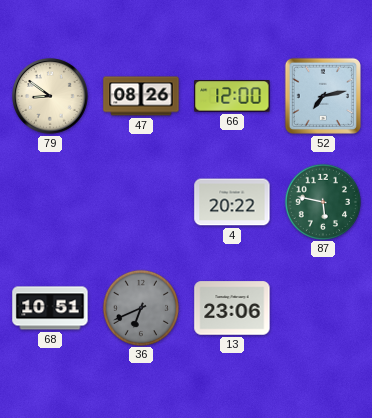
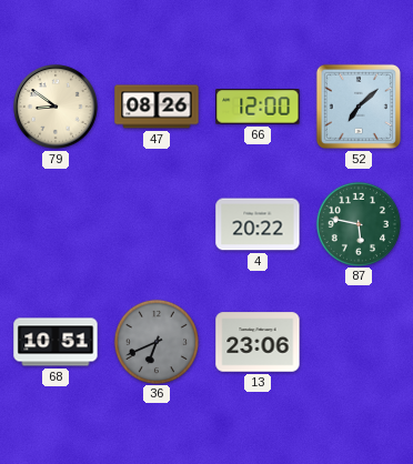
52: 7:13 -> 7:08 (359, 107)
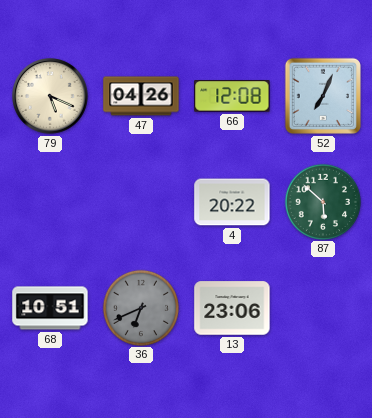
79: 8:51 -> 5:19 (51, 97)
47: 08:26 -> 04:26 (141, 96)
66: 12:00 -> 12:08 (232, 96)
52: 7:08 -> 7:04 (323, 96)
87: 5:47 -> 5:52 (322, 201)
